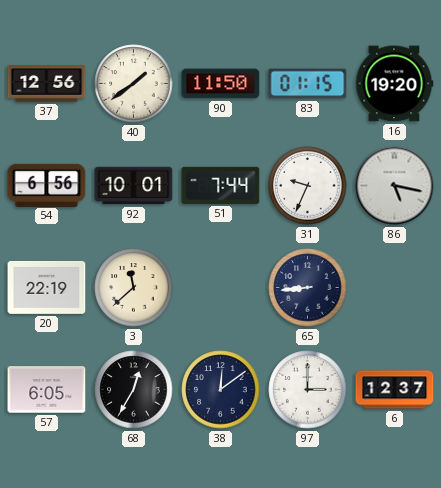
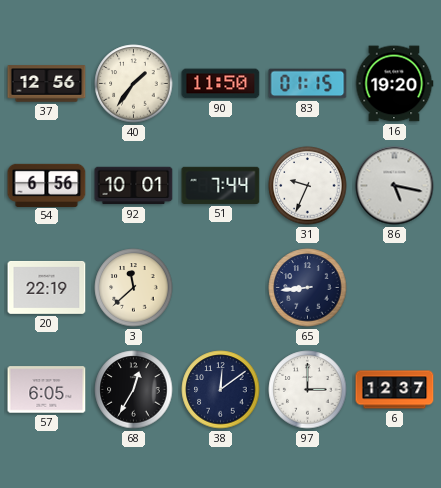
40: 1:39 -> 1:36 (134, 84)
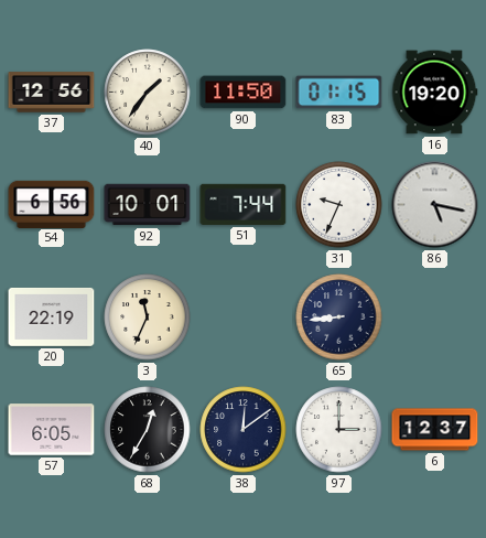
3: 11:38 -> 11:34 (148, 318)
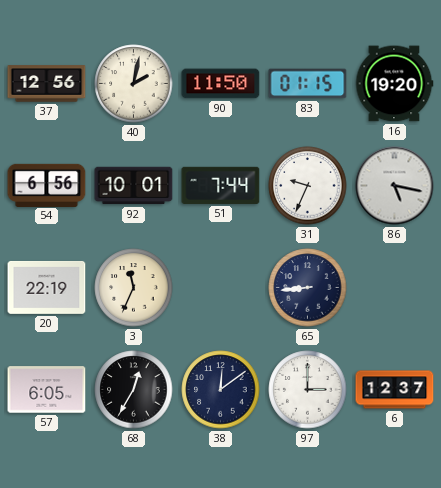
40: 1:36 -> 2:02 (134, 84)
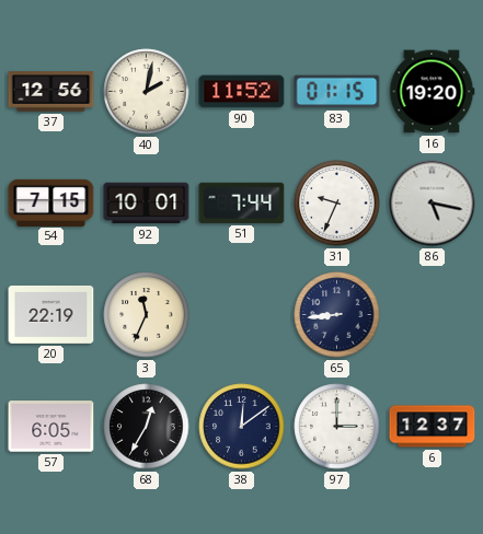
90: 11:50 -> 11:52 (242, 92)
54: 6:56 -> 7:15 (51, 202)
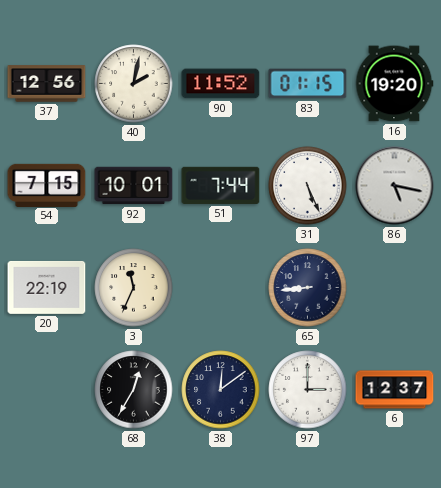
31: 9:34 -> 5:26 (308, 186)
57: 6:05 -> none (51, 427)
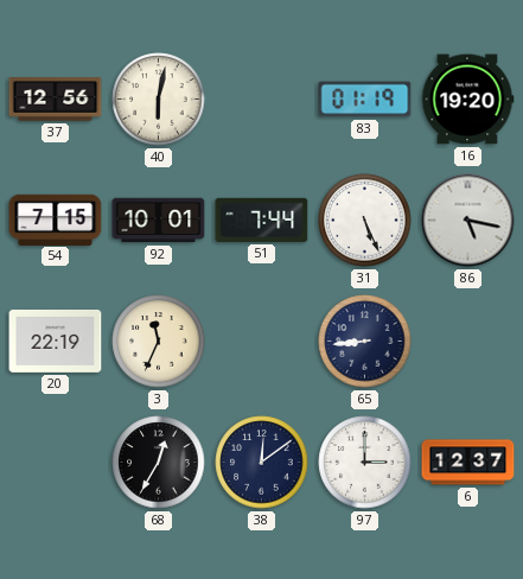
40: 2:02 -> 6:02 (159, 100)
90: 11:52 -> none (221, 84)
83: 01:15 -> 01:19 (365, 100)
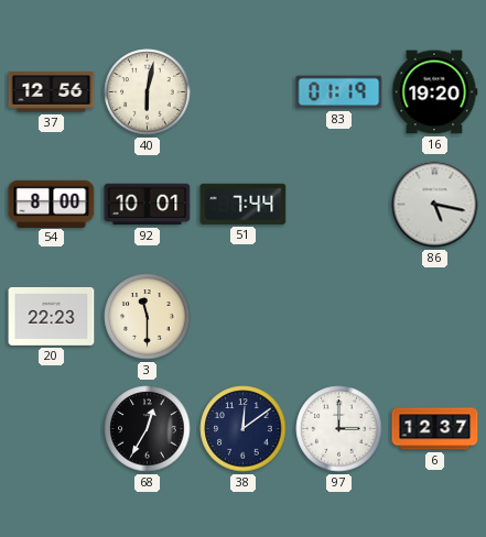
54: 7:15 -> 8:00 (52, 204)
31: 5:26 -> none (365, 221)
20: 22:19 -> 22:23 (52, 316)
3: 11:34 -> 11:30 (148, 317)
65: 8:44 -> none (365, 342)
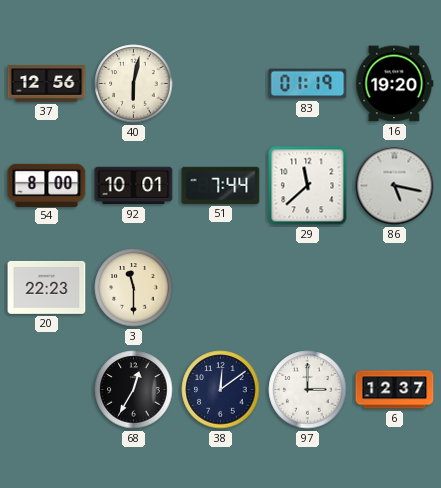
29: none -> 11:38 (308, 186)
